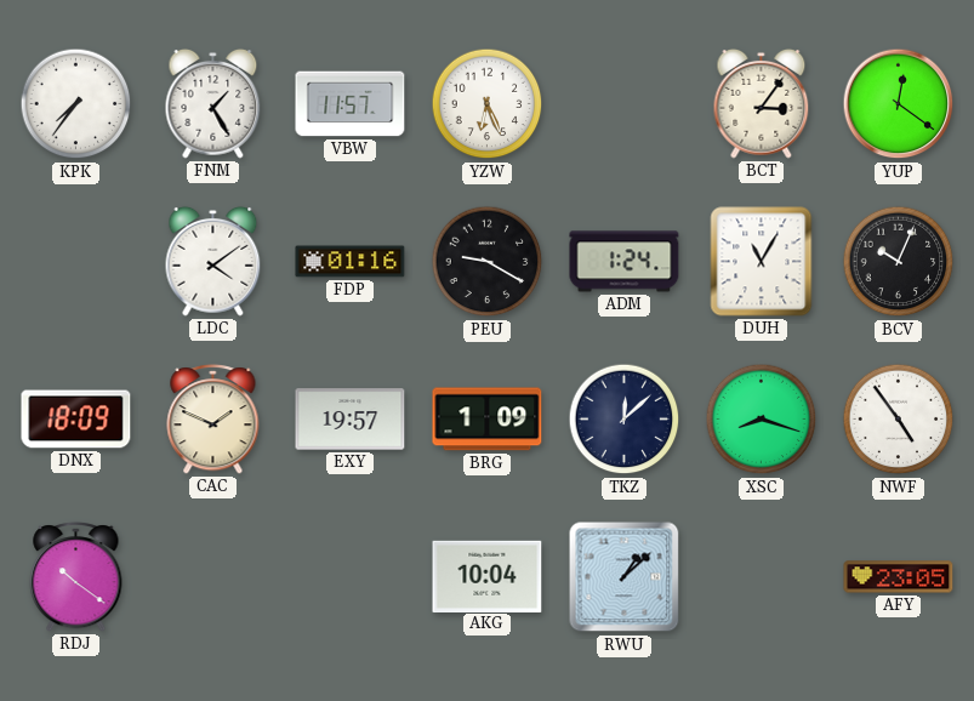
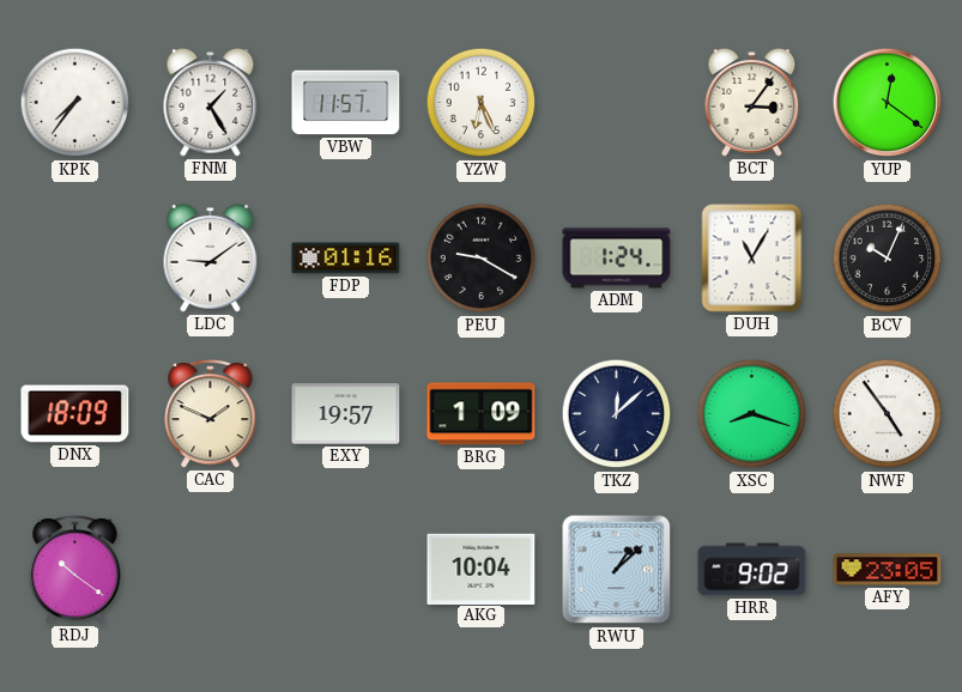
LDC: 4:09 -> 9:09 (211, 257)
HRR: none -> 9:02 (752, 570)
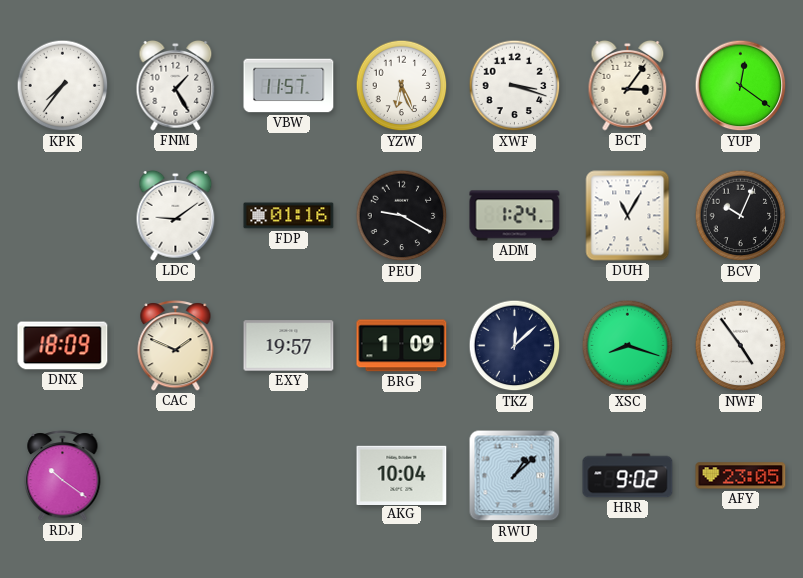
XWF: none -> 3:18 (515, 86)
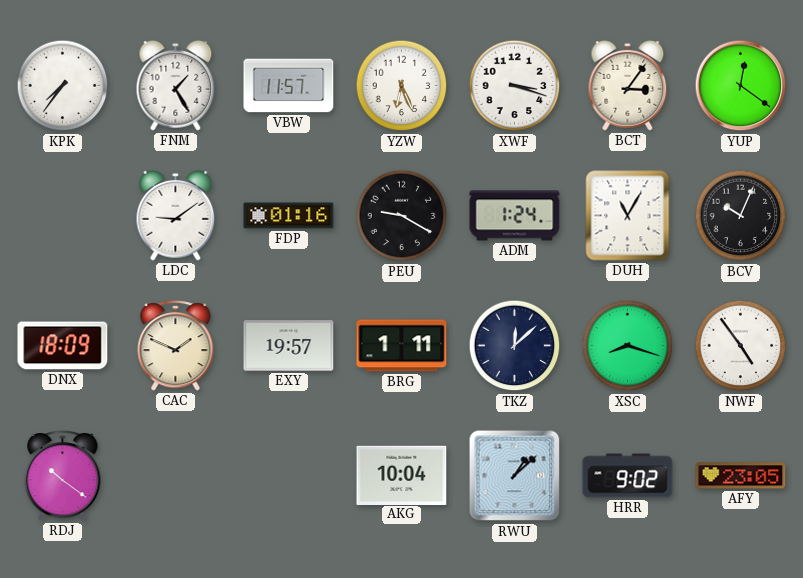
BRG: 1:09 -> 1:11 (402, 346)
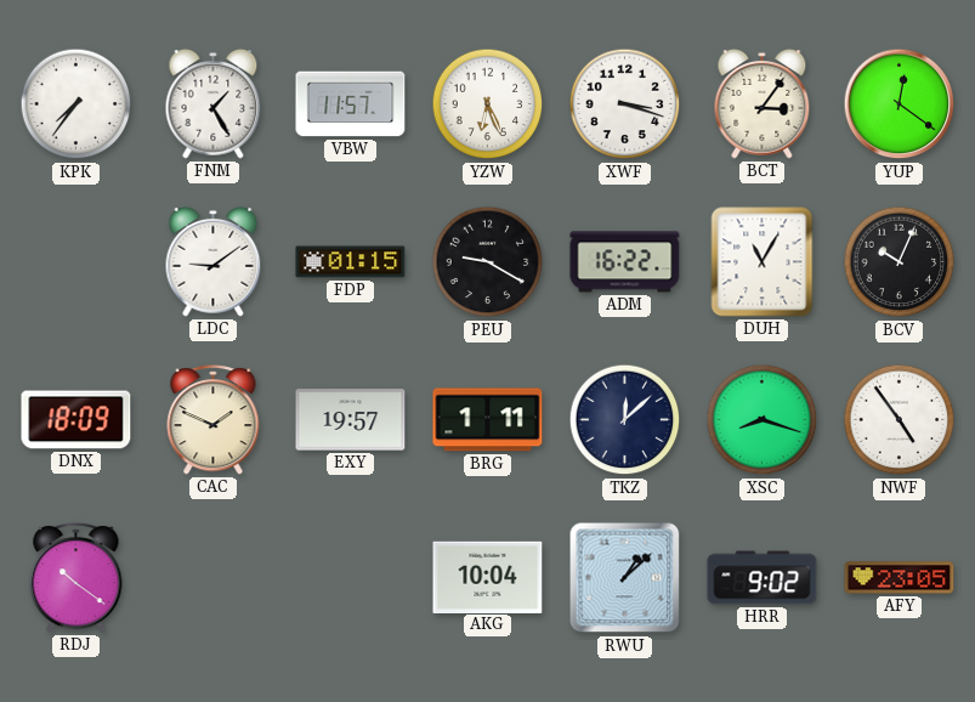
FDP: 01:16 -> 01:15 (351, 262)
ADM: 1:24 -> 16:22 (625, 262)
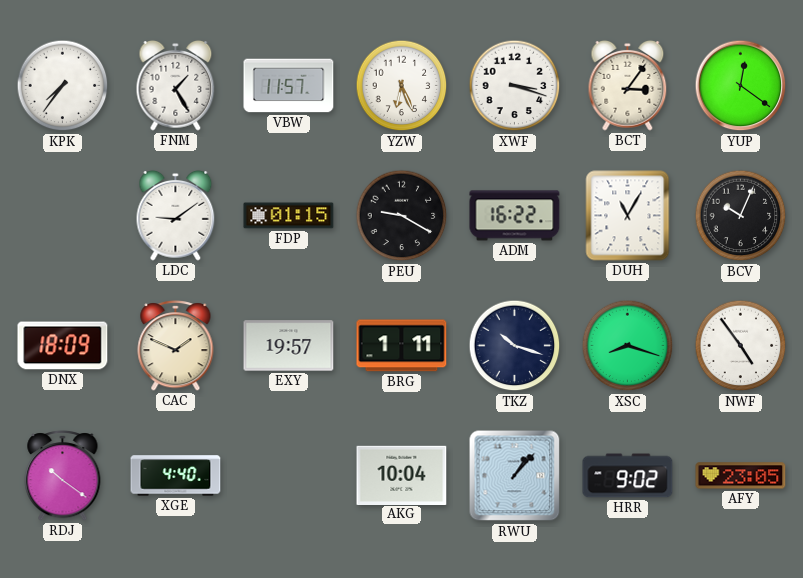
TKZ: 12:08 -> 10:18 (515, 346)
XGE: none -> 4:40 (176, 476)
RWU: 1:08 -> 1:07 (515, 476)
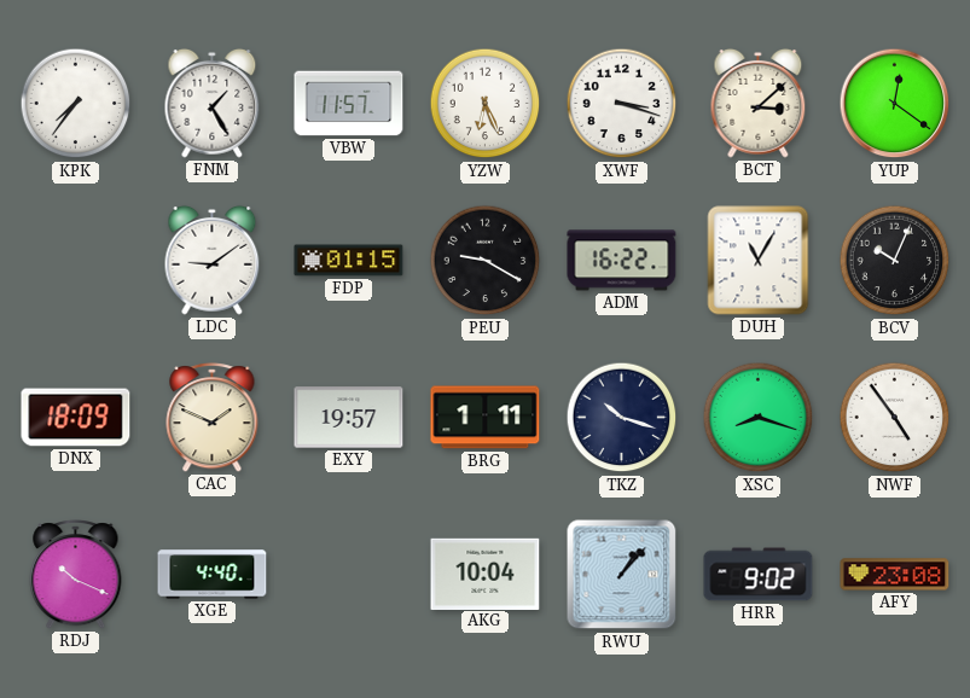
BCT: 3:06 -> 3:08 (759, 103)
RDJ: 10:21 -> 10:19 (76, 575)
AFY: 23:05 -> 23:08 (895, 575)
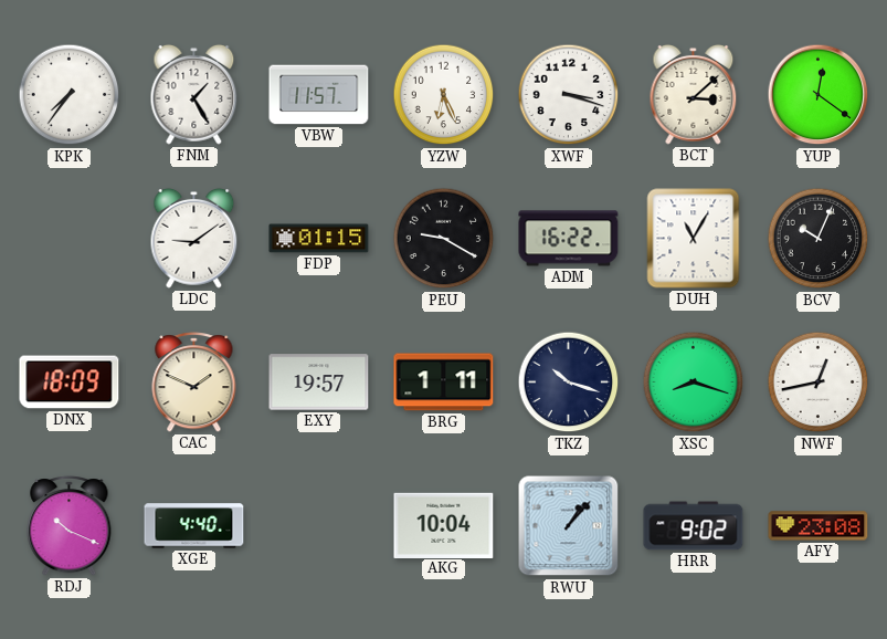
NWF: 4:54 -> 12:43 (819, 383)
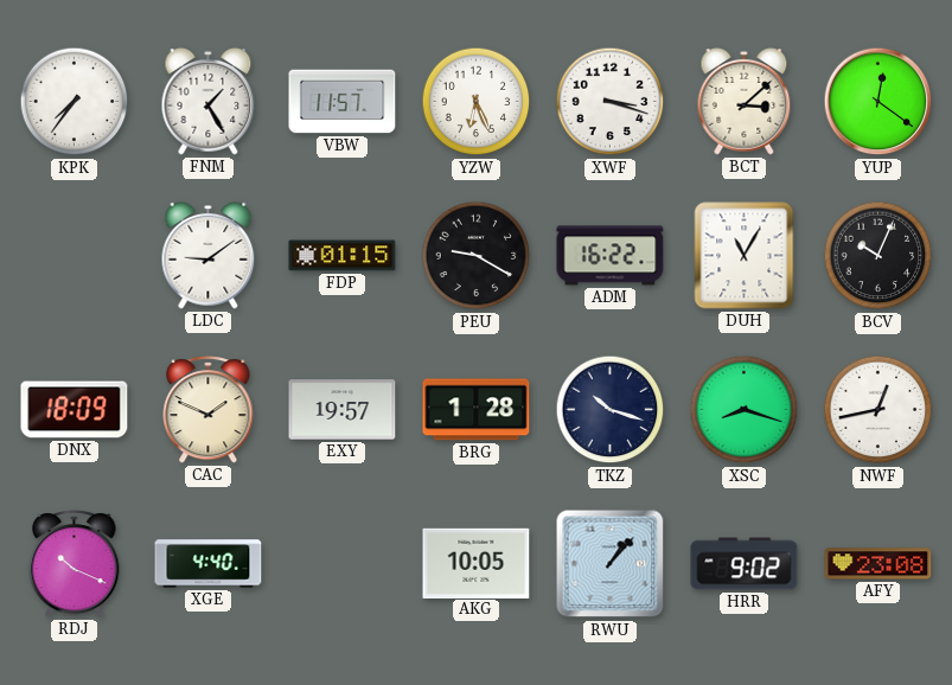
BRG: 1:11 -> 1:28 (477, 410)
AKG: 10:04 -> 10:05 (477, 563)
